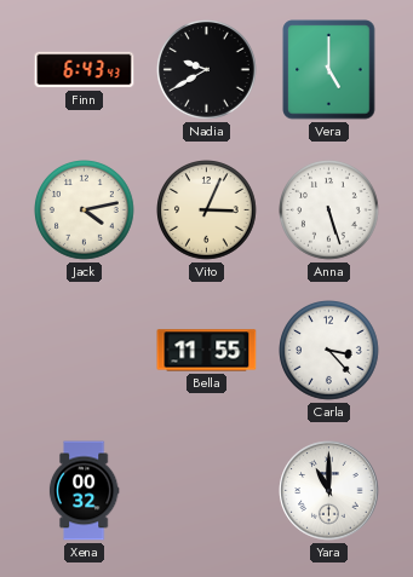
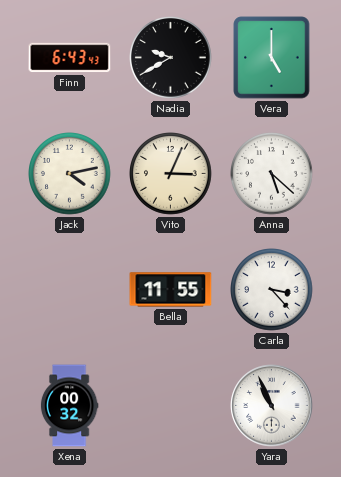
Anna: 5:27 -> 5:22 (272, 174)
Yara: 11:00 -> 10:56 (272, 406)
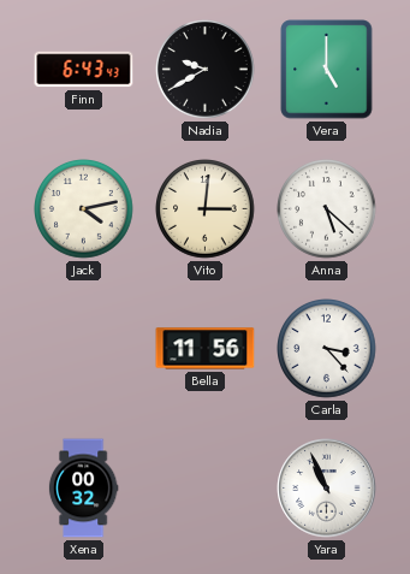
Vito: 3:04 -> 3:01 (206, 209)
Bella: 11:55 -> 11:56 (206, 349)
